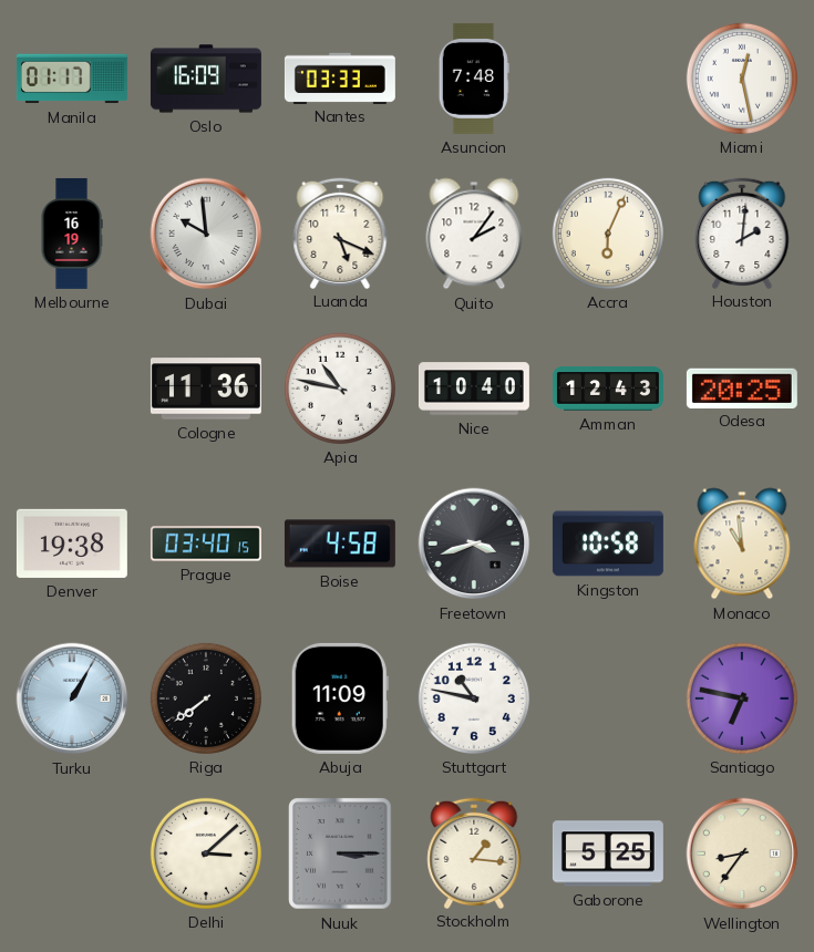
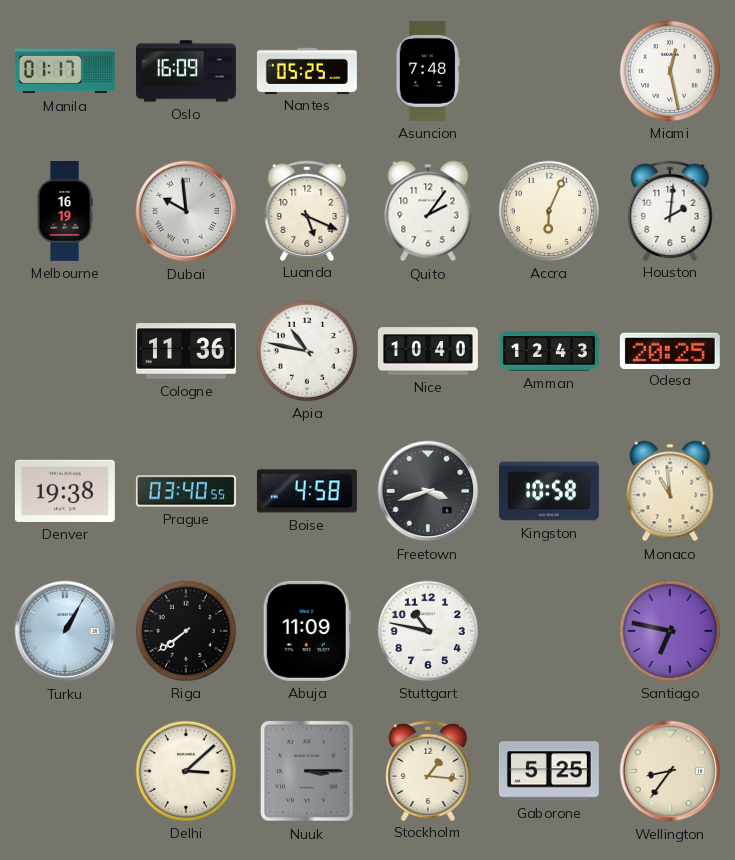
Nantes: 03:33 -> 05:25 (307, 70)
Prague: 03:40:15 -> 03:40:55 (186, 491)
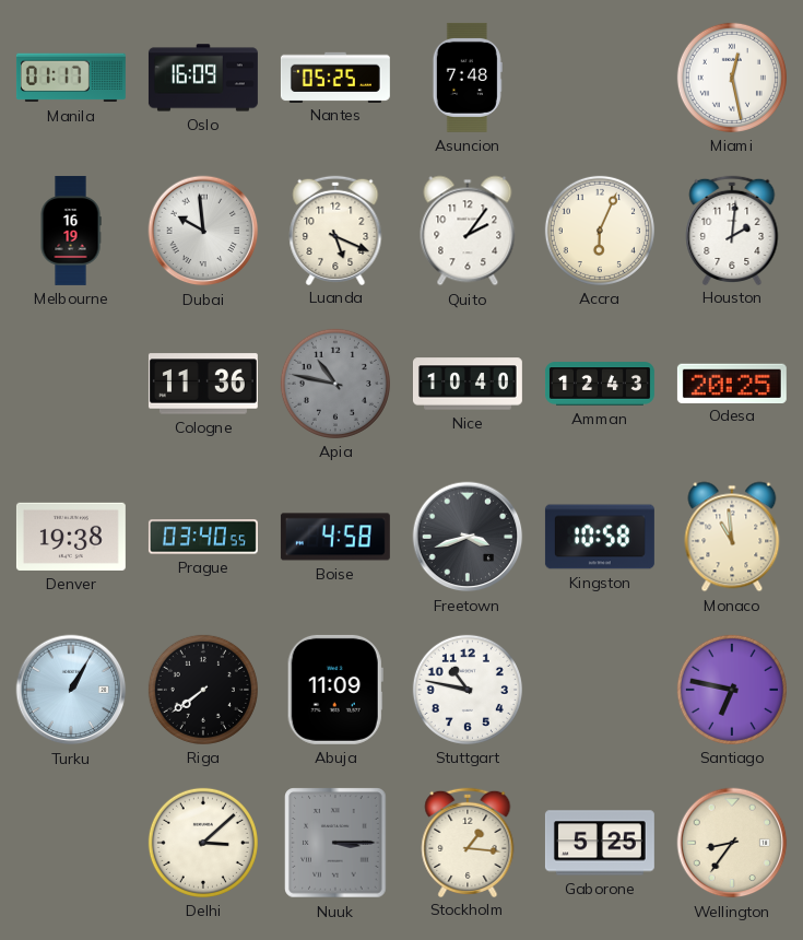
Apia dial: white -> grey (335, 384)
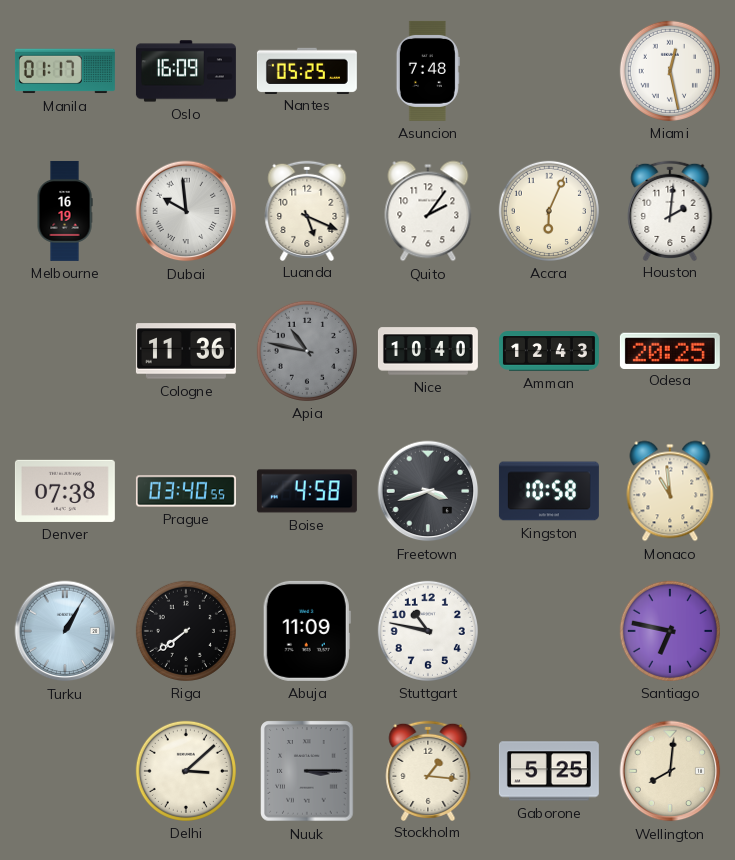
Denver: 19:38 -> 07:38 (65, 491)
Wellington: 8:36 -> 8:01 (670, 771)
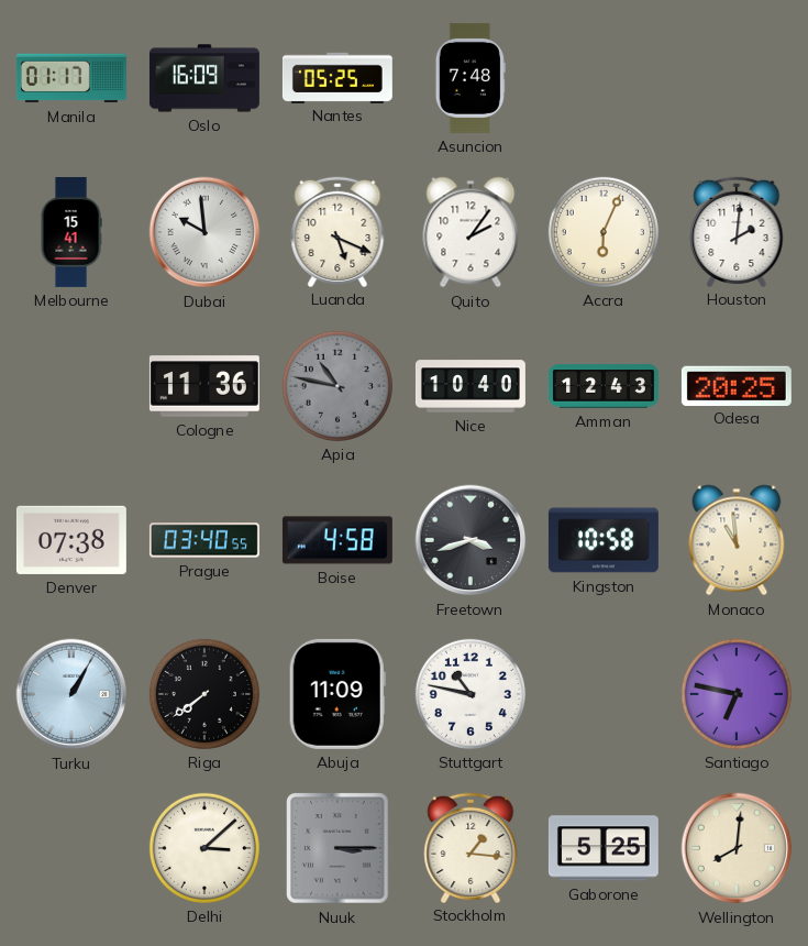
Miami: 12:28 -> none (670, 71)
Melbourne: 16:19 -> 15:41 (71, 232)
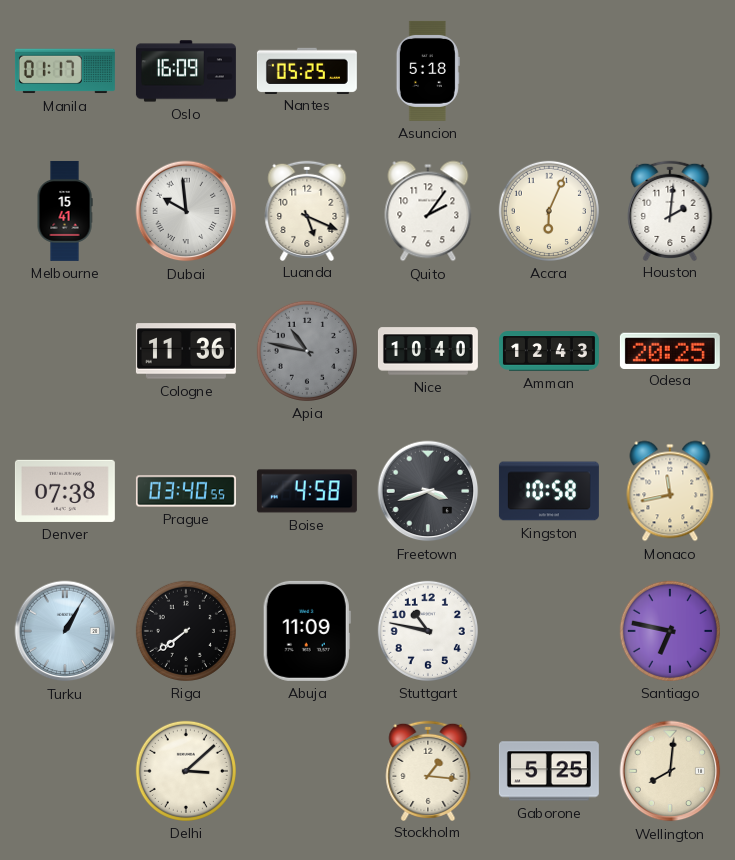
Asuncion: 7:48 -> 5:18 (428, 71)
Monaco: 10:59 -> 11:43 (670, 491)
Nuuk: 3:15 -> none (337, 848)
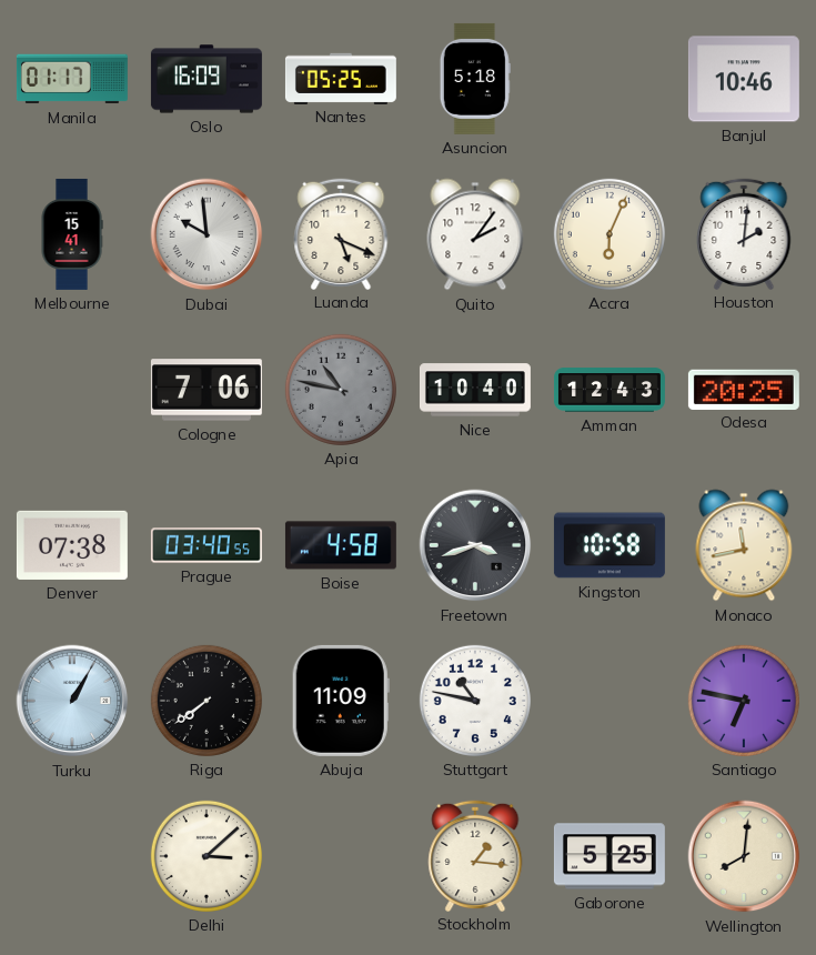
Banjul: none -> 10:46 (744, 79)
Cologne: 11:36 -> 7:06 (206, 390)
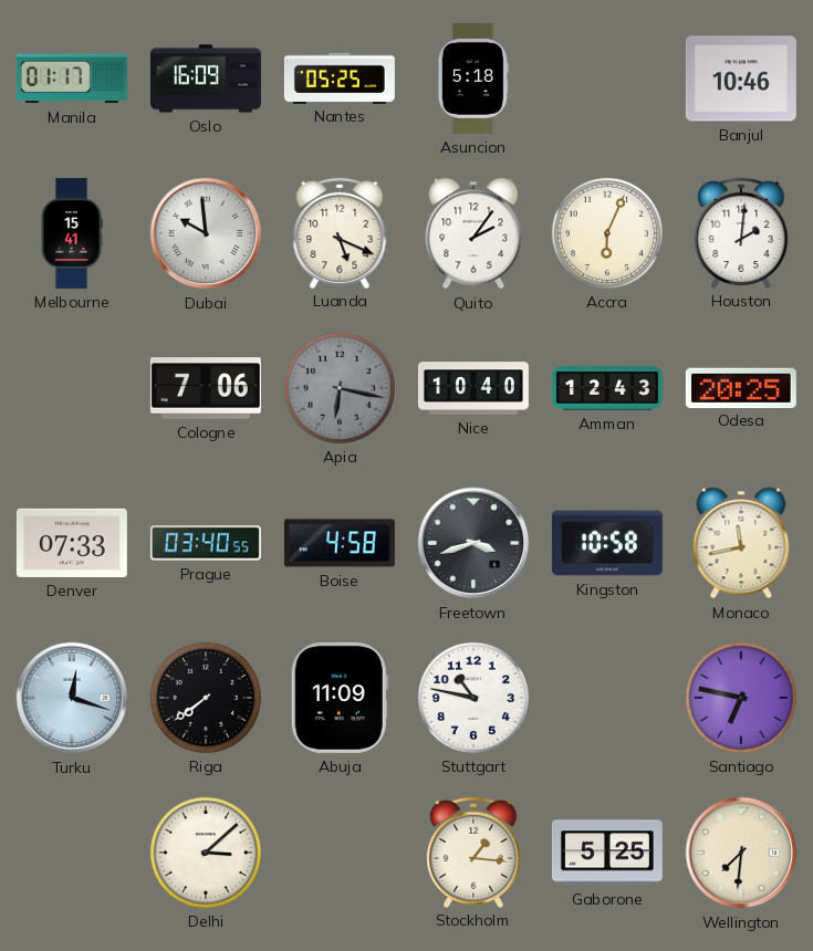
Apia: 10:47 -> 6:17 (340, 388)
Denver: 07:38 -> 07:33 (72, 543)
Turku: 1:05 -> 12:18 (72, 698)
Wellington: 8:01 -> 7:31 (741, 853)
